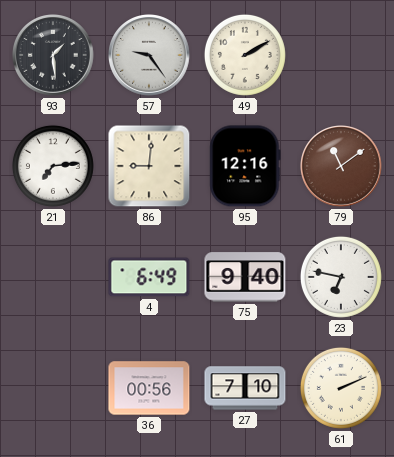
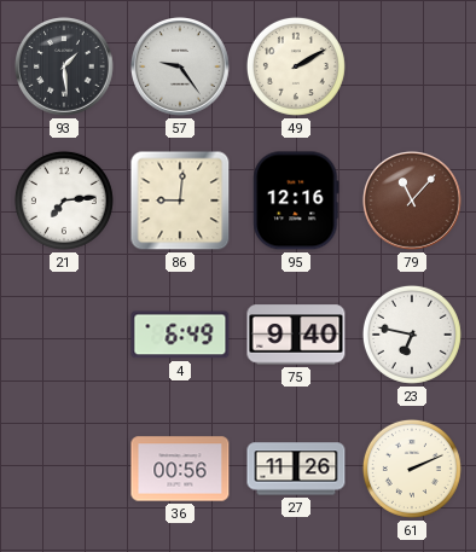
79: 11:09 -> 11:07 (413, 202)
27: 7:10 -> 11:26 (296, 469)
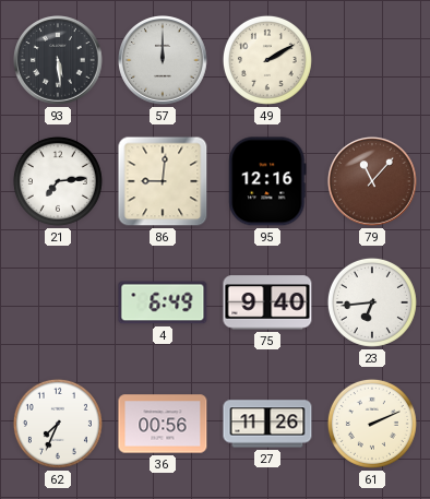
93: 1:29 -> 5:29 (59, 61)
57: 9:24 -> 12:00 (164, 61)
23: 6:47 -> 6:44 (372, 302)
62: none -> 7:34 (58, 424)
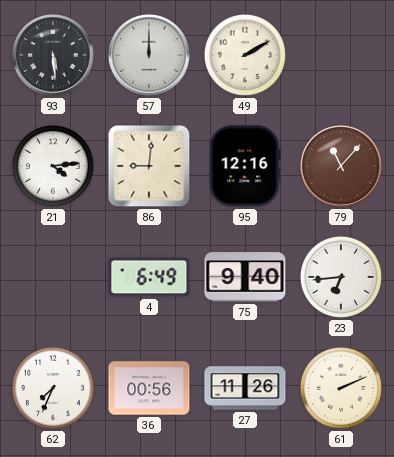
21: 7:14 -> 4:14 (53, 166)
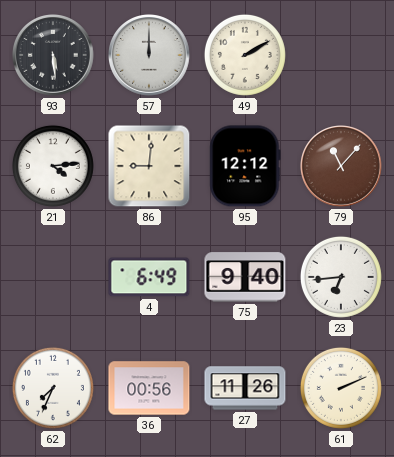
95: 12:16 -> 12:12 (245, 166)
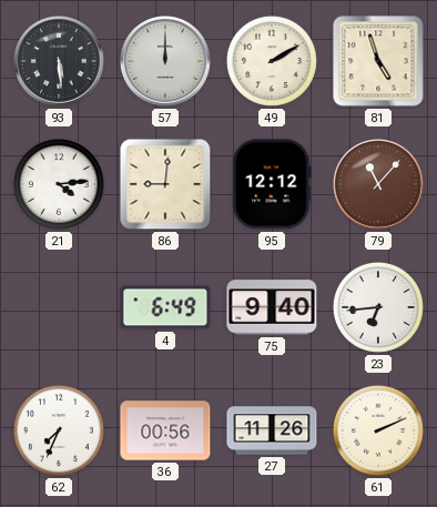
81: none -> 4:57 (378, 61)
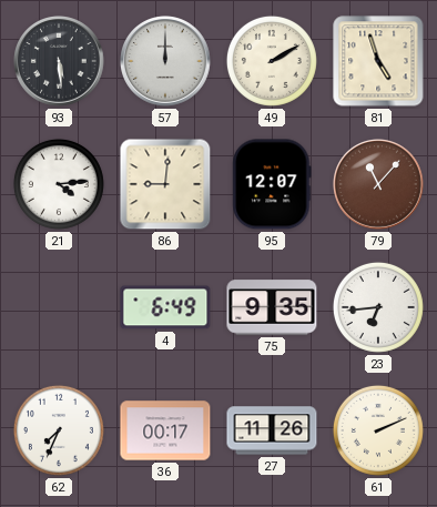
95: 12:12 -> 12:07 (272, 184)
75: 9:40 -> 9:35 (272, 307)
36: 00:56 -> 00:17 (165, 430)
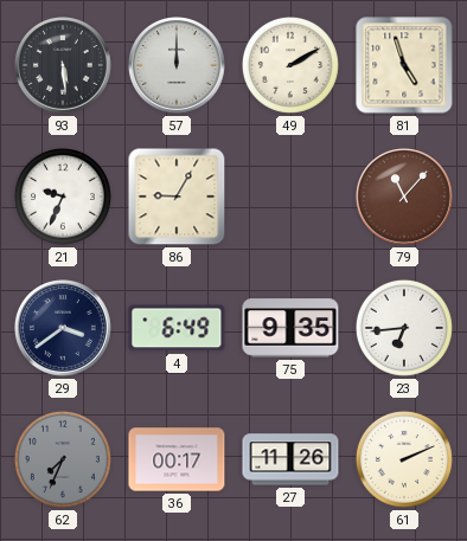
21: 4:14 -> 9:34 (63, 197)
86: 9:01 -> 9:05 (177, 197)
95: 12:07 -> none (272, 184)
29: none -> 3:39 (64, 329)
62 dial: white -> grey (63, 459)
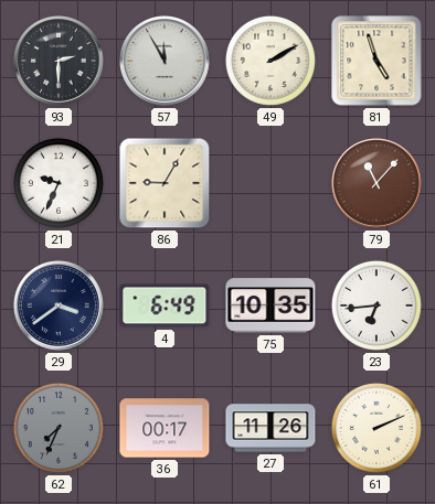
93: 5:29 -> 2:30 (60, 62)
57: 12:00 -> 11:55 (166, 62)
75: 9:35 -> 10:35 (270, 305)
